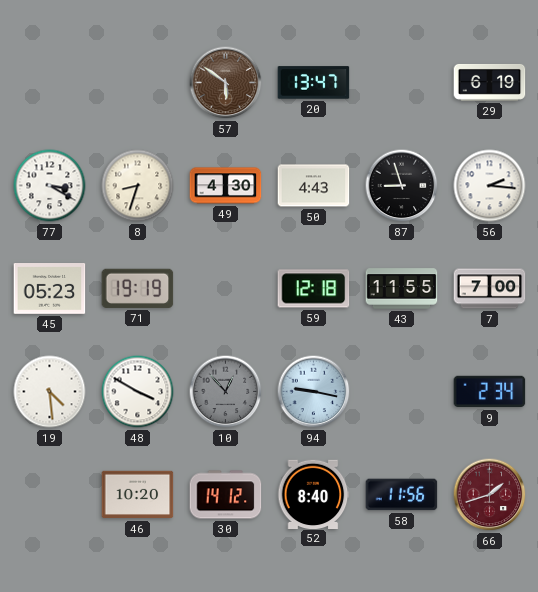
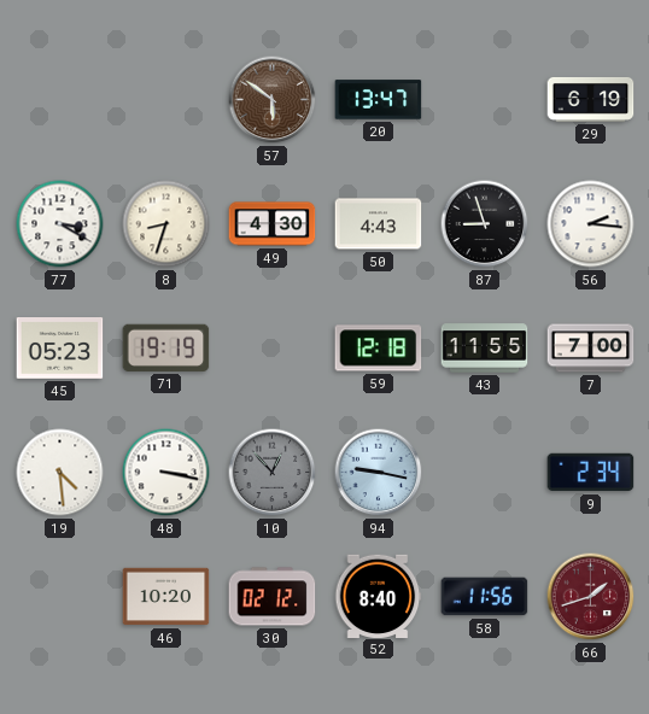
48: 3:50 -> 3:17 (166, 473)
30: 14:12 -> 02:12 (273, 597)
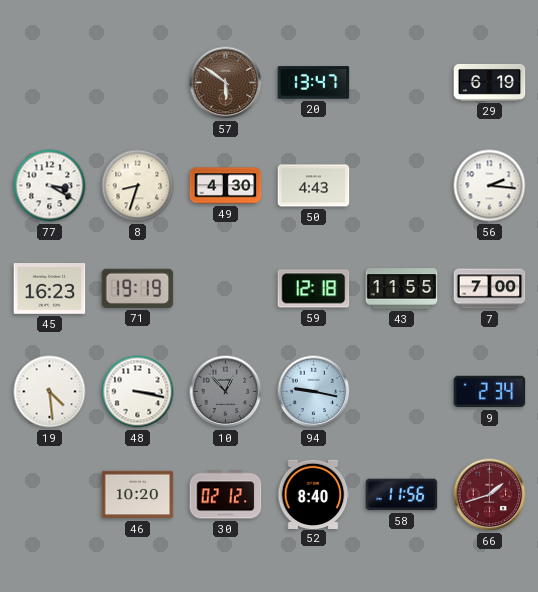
87: 8:57 -> none (485, 224)
45: 05:23 -> 16:23 (50, 289)
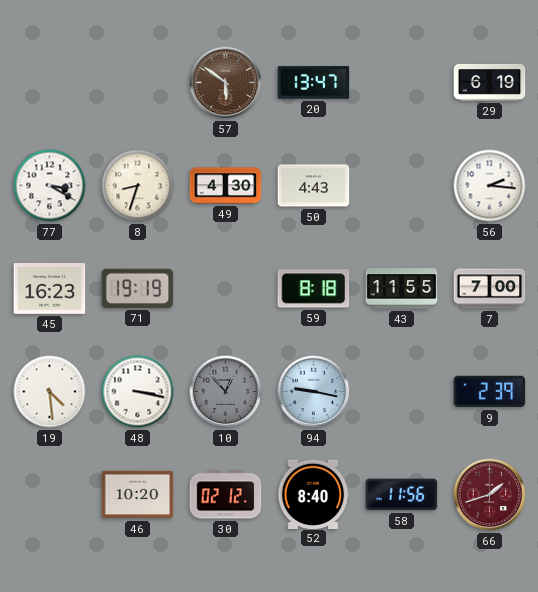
59: 12:18 -> 8:18 (314, 289)
9: 2:34 -> 2:39 (490, 392)
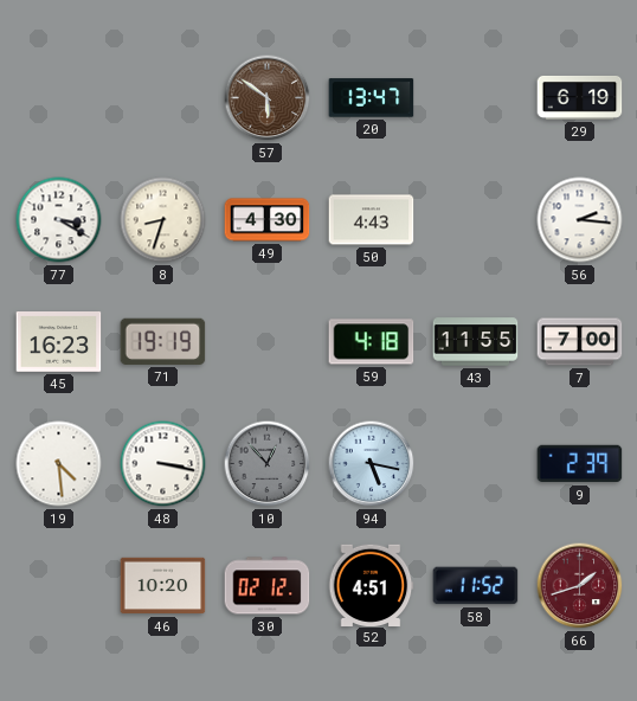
59: 8:18 -> 4:18 (372, 342)
94: 9:17 -> 5:17 (372, 464)
52: 8:40 -> 4:51 (371, 585)
58: 11:56 -> 11:52 (476, 586)
